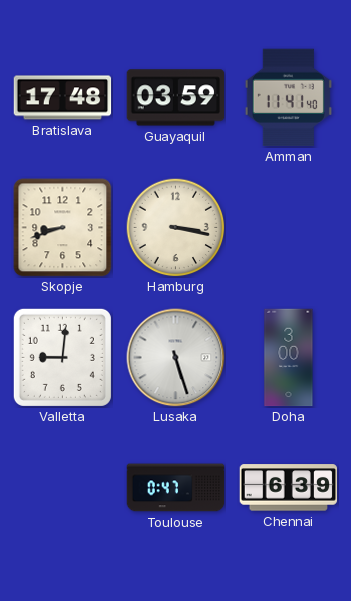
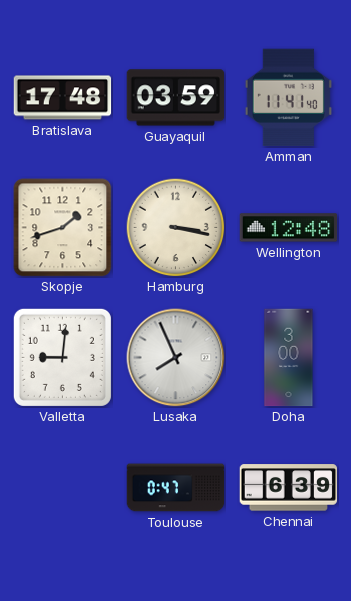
Skopje: 8:42 -> 1:42 (63, 228)
Wellington: none -> 12:48 (289, 228)
Lusaka: 5:27 -> 7:56 (176, 358)
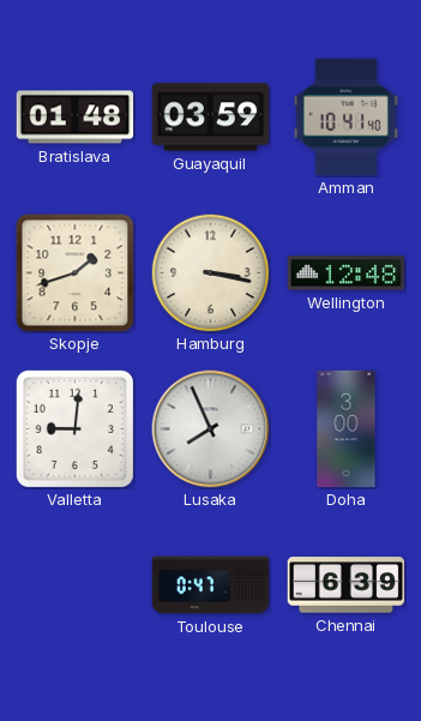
Bratislava: 17:48 -> 01:48 (76, 118)
Amman: 11:41 -> 10:41 (345, 118)
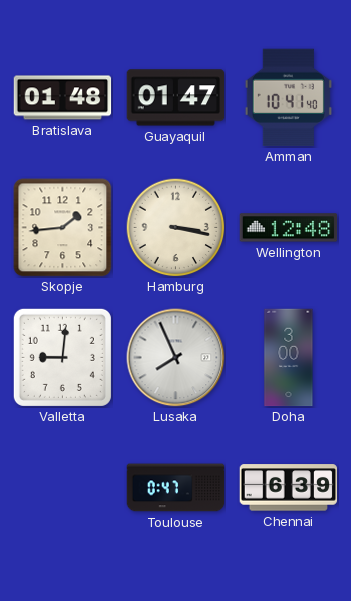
Guayaquil: 03:59 -> 01:47 (176, 98)
Skopje: 1:42 -> 1:44 (63, 228)
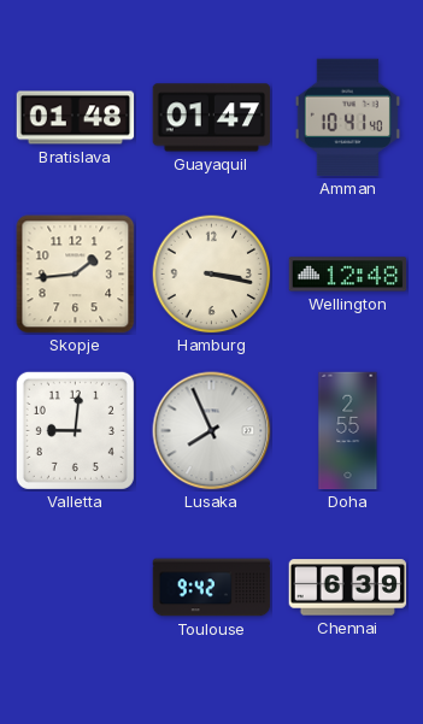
Doha: 3:00 -> 2:55 (348, 431)
Toulouse: 0:47 -> 9:42 (212, 588)
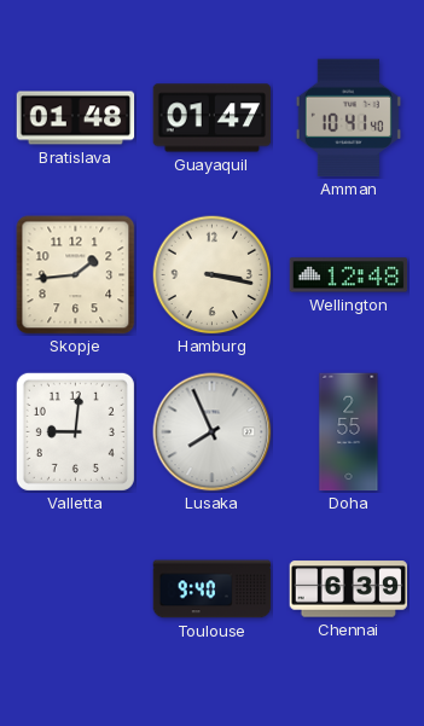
Toulouse: 9:42 -> 9:40 (213, 589)
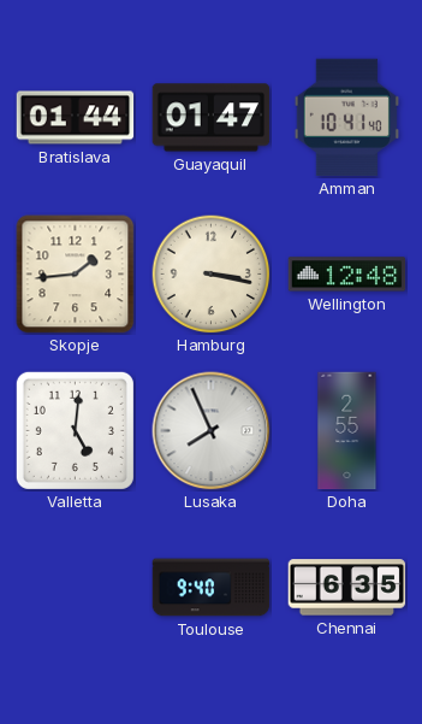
Bratislava: 01:48 -> 01:44 (76, 118)
Valletta: 9:01 -> 5:01 (75, 430)
Chennai: 6:39 -> 6:35 (347, 588)
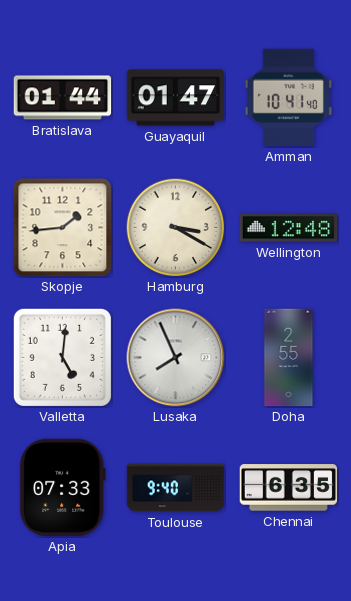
Hamburg: 3:17 -> 3:20 (176, 228)
Apia: none -> 07:33 (62, 488)
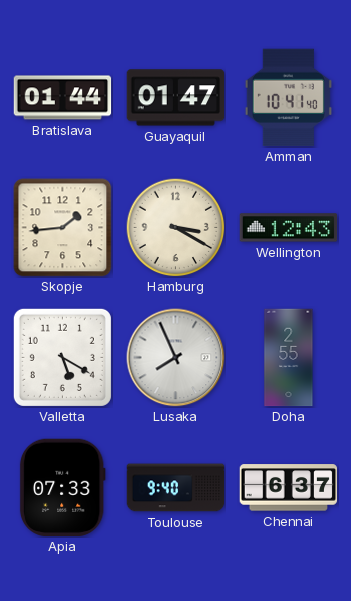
Wellington: 12:48 -> 12:43 (289, 228)
Valletta: 5:01 -> 5:20 (62, 357)
Chennai: 6:35 -> 6:37 (289, 488)
